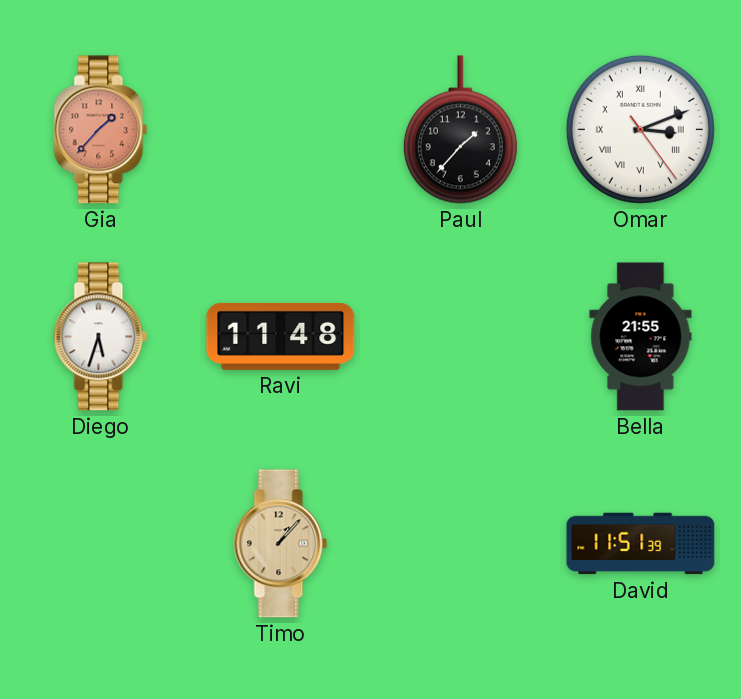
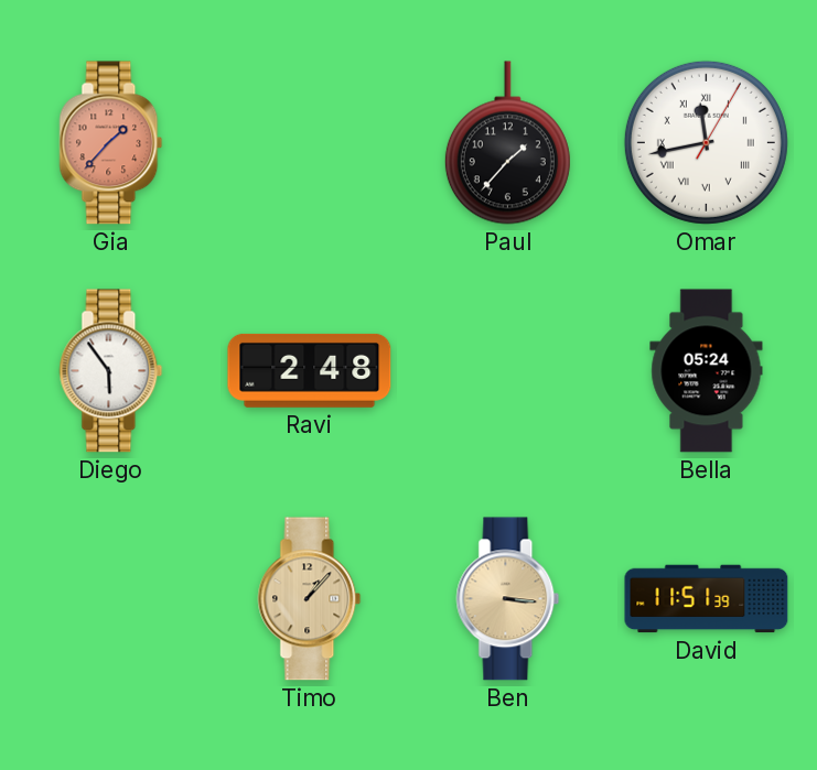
Omar: 3:11 -> 11:43 (706, 142)
Diego: 5:33 -> 5:54 (111, 371)
Ravi: 11:48 -> 2:48 (310, 370)
Bella: 21:55 -> 05:24 (707, 371)
Ben: none -> 3:16 (508, 599)
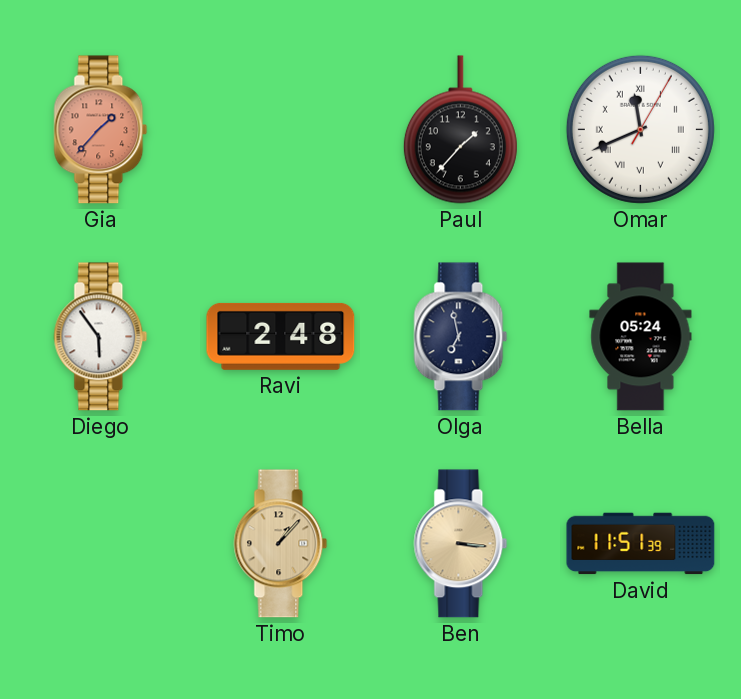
Omar: 11:43 -> 11:41 (640, 129)
Olga: none -> 6:58 (461, 337)
